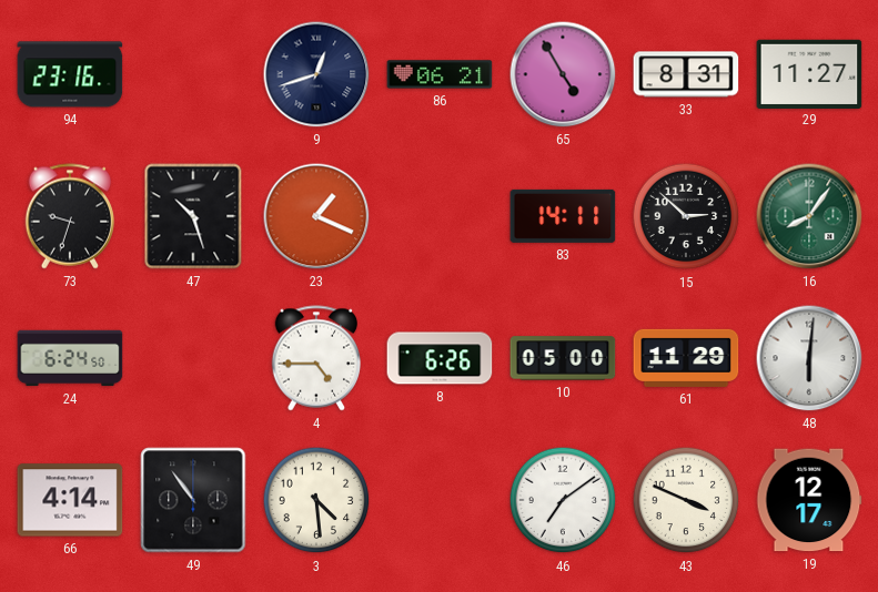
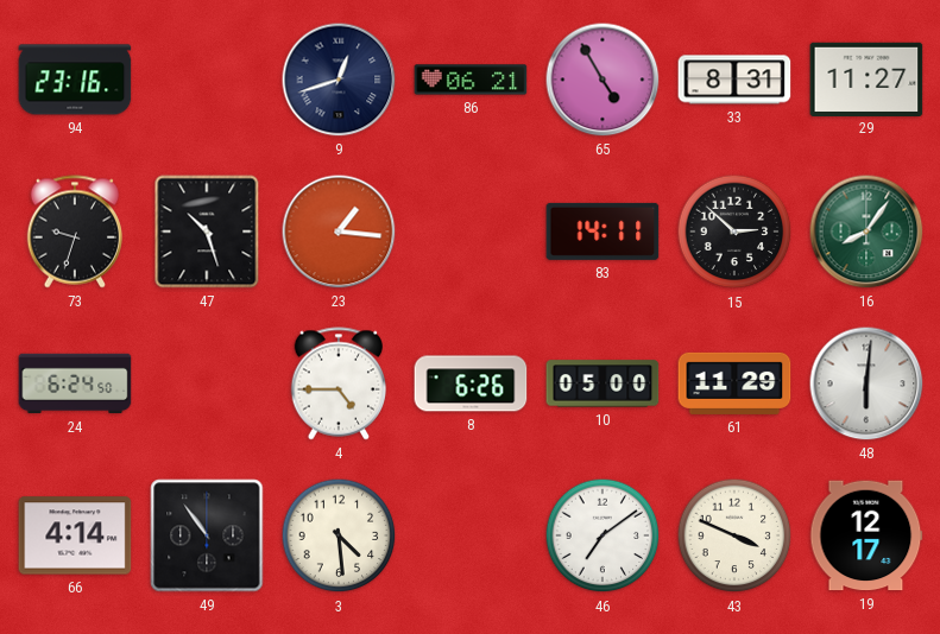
23: 1:19 -> 1:16 (339, 232)
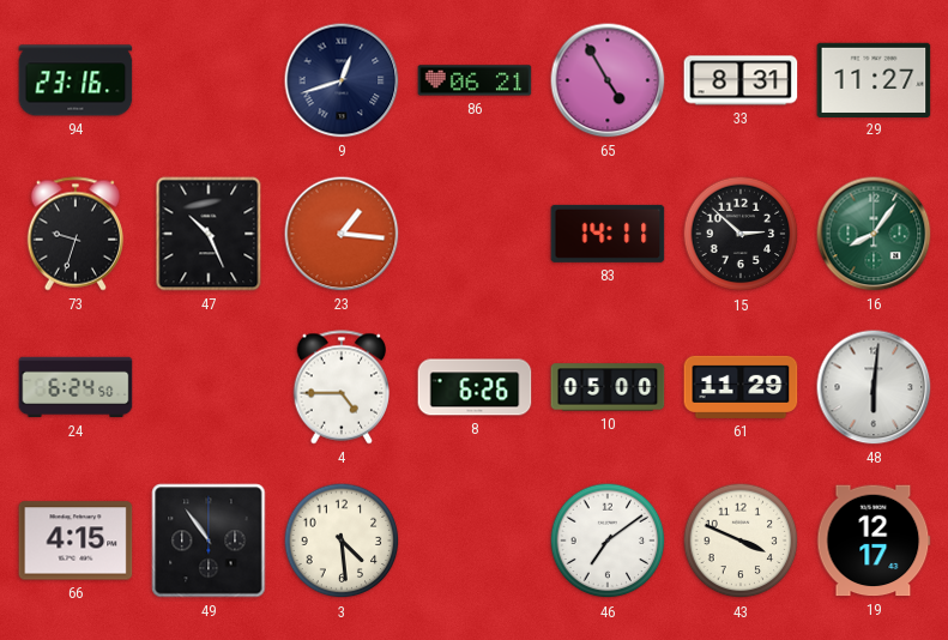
47: 10:27 -> 10:26 (209, 234)
66: 4:14 -> 4:15 (76, 541)
